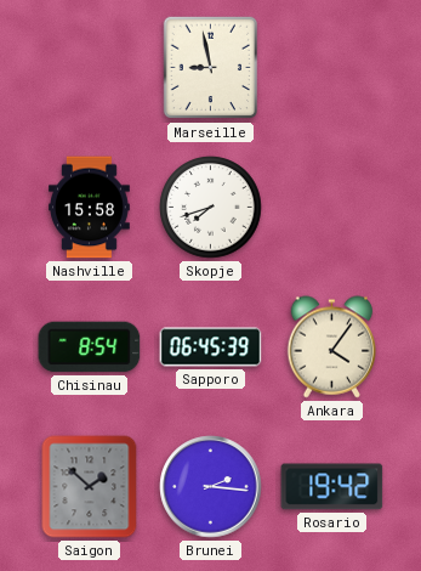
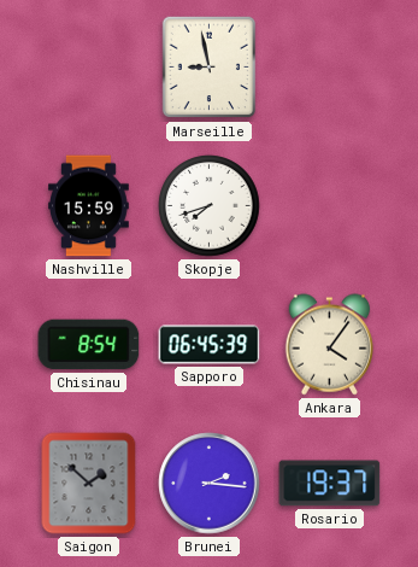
Nashville: 15:58 -> 15:59 (89, 206)
Rosario: 19:42 -> 19:37 (330, 484)
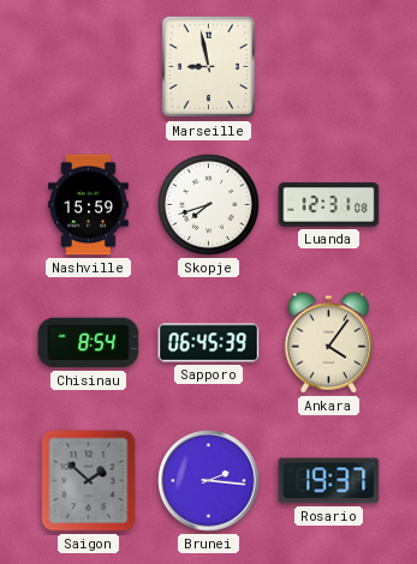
Luanda: none -> 12:31 (329, 205)
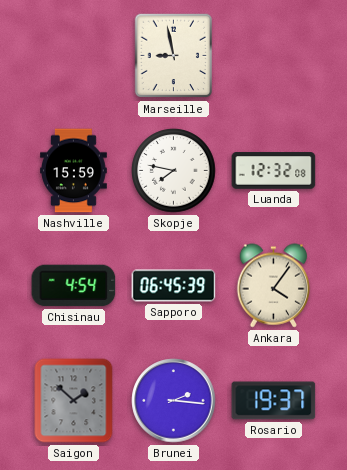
Skopje: 7:42 -> 7:47 (174, 171)
Luanda: 12:31 -> 12:32 (274, 171)
Chisinau: 8:54 -> 4:54 (74, 286)
